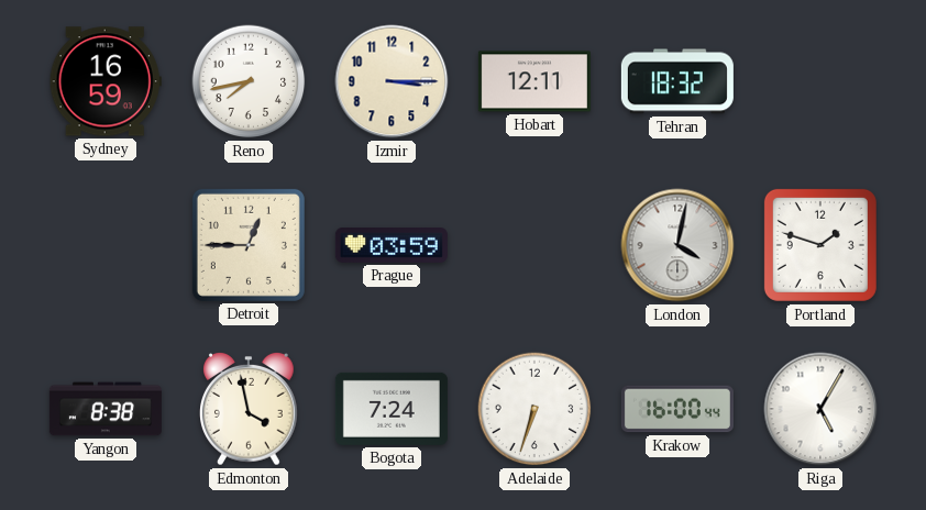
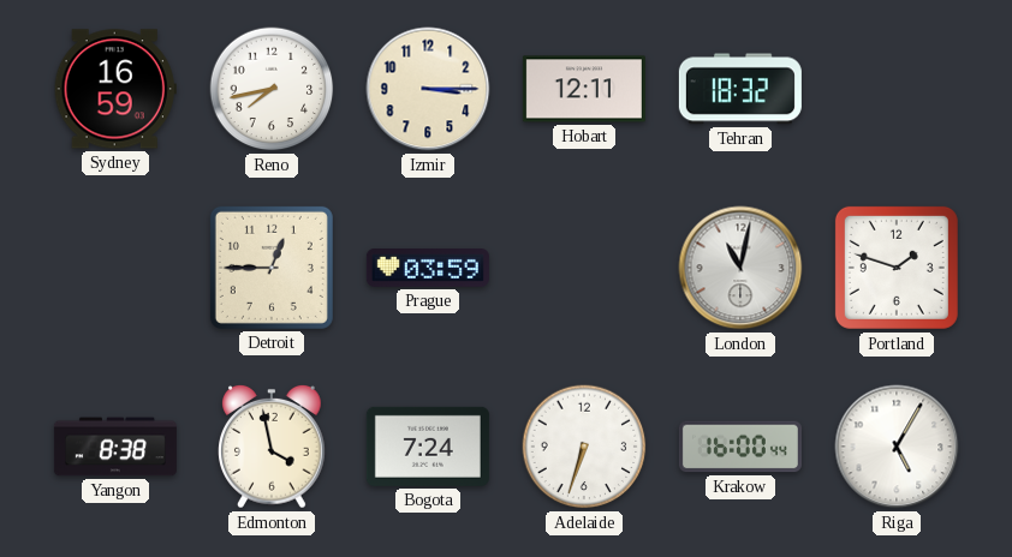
London: 4:02 -> 11:02 (740, 268)
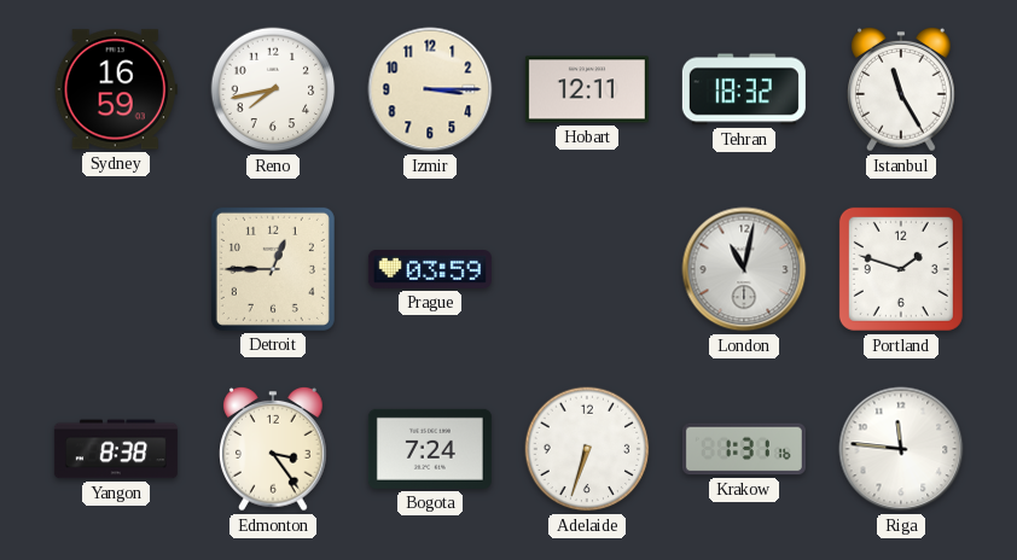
Istanbul: none -> 11:25 (902, 89)
Edmonton: 3:58 -> 3:24 (274, 449)
Krakow: 16:00 -> 1:31 (744, 449)
Riga: 5:05 -> 11:46 (901, 449)
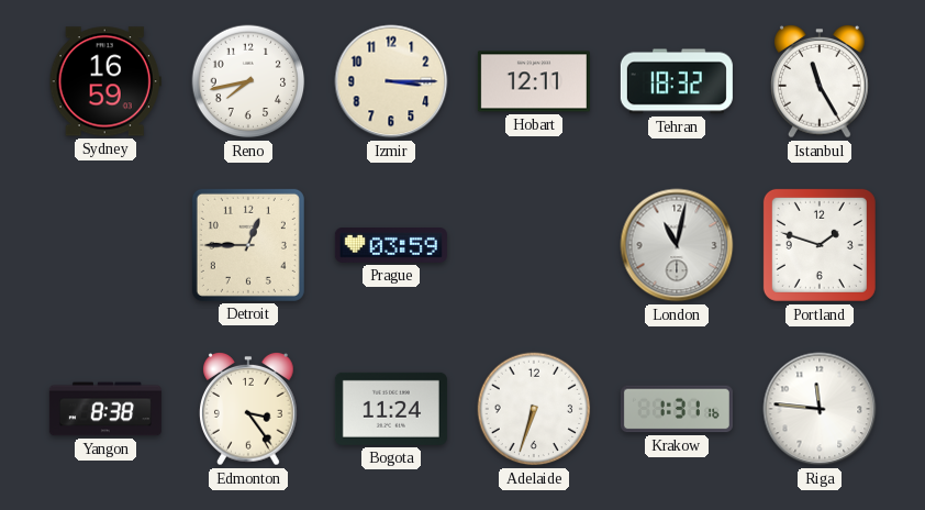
Bogota: 7:24 -> 11:24 (391, 409)
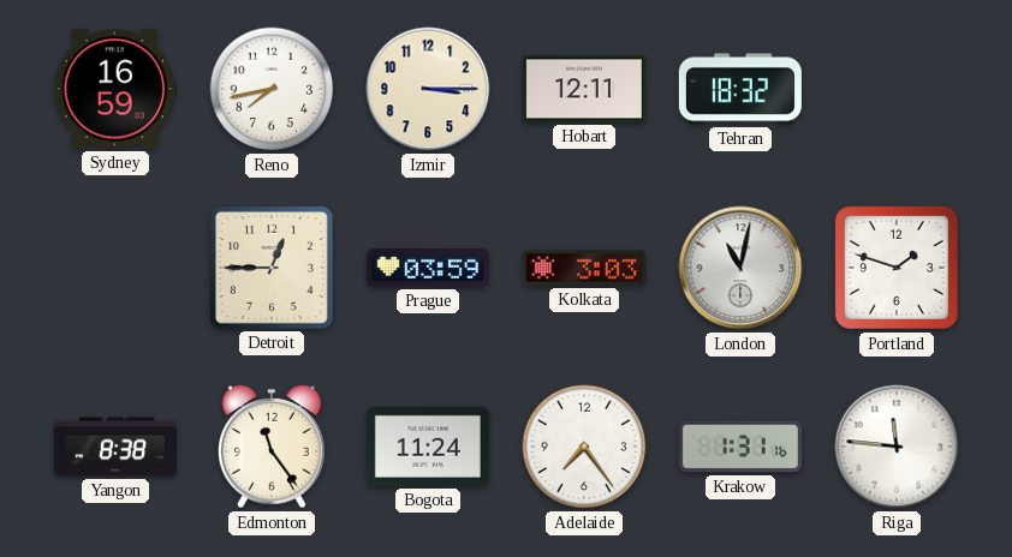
Istanbul: 11:25 -> none (821, 81)
Kolkata: none -> 3:03 (584, 268)
Edmonton: 3:24 -> 11:24 (273, 447)
Adelaide: 6:33 -> 7:24 (584, 447)
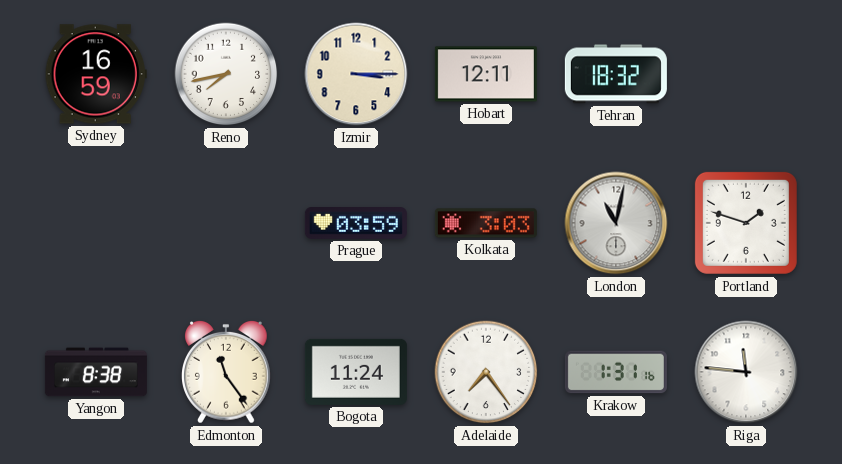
Detroit: 12:45 -> none (272, 268)
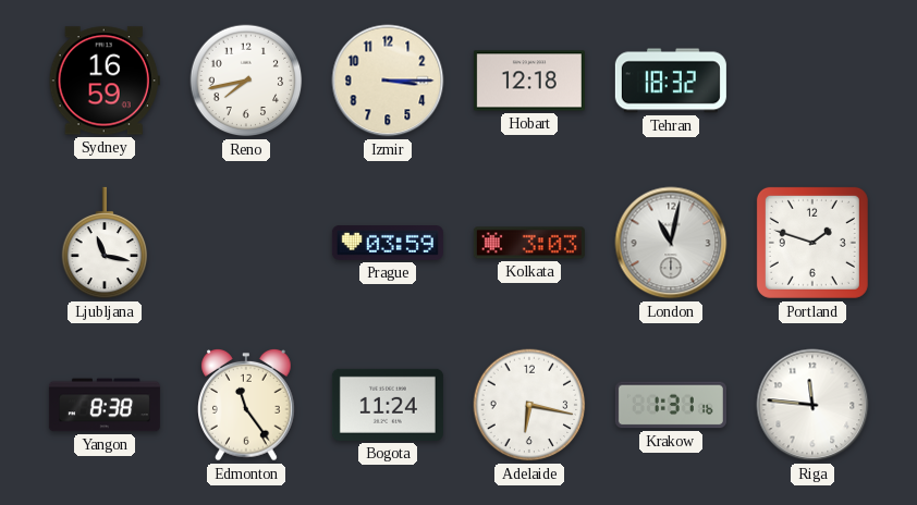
Hobart: 12:11 -> 12:18 (529, 81)
Ljubljana: none -> 11:17 (105, 243)
Adelaide: 7:24 -> 6:17 (529, 405)
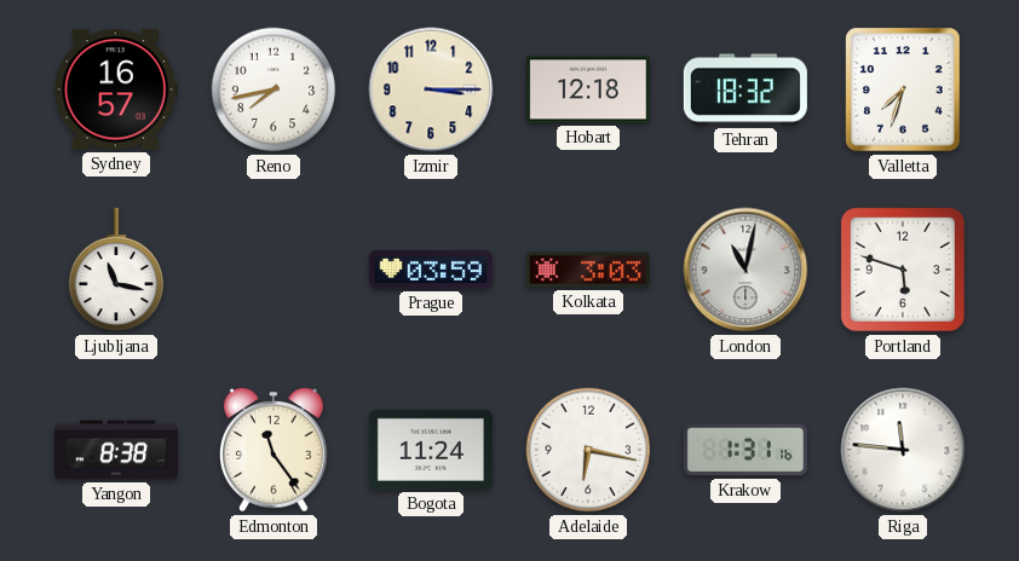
Sydney: 16:59 -> 16:57 (116, 89)
Valletta: none -> 7:33 (903, 89)
Portland: 1:48 -> 5:48 (903, 270)
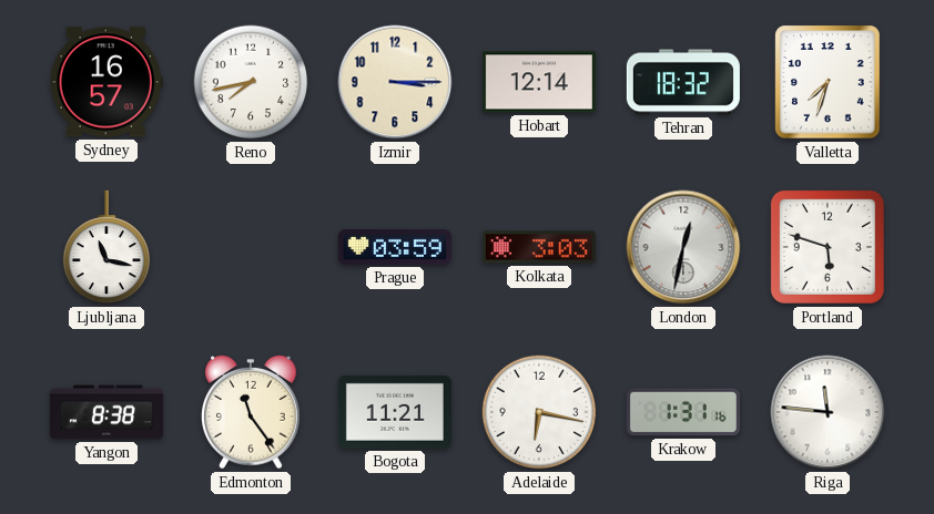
Hobart: 12:18 -> 12:14 (539, 82)
London: 11:02 -> 12:32 (683, 247)
Bogota: 11:24 -> 11:21 (395, 412)
